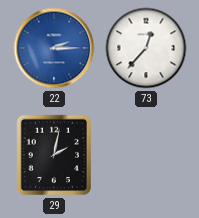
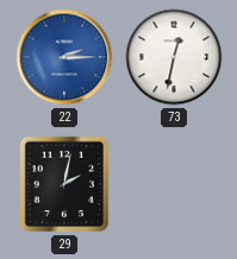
73: 12:37 -> 12:32 (174, 57)
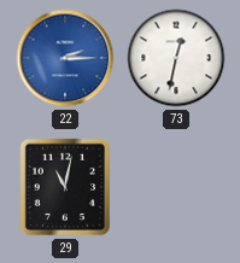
29: 2:02 -> 11:02 (64, 187)
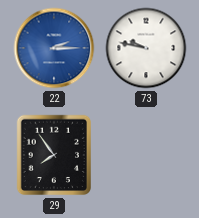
73: 12:32 -> 9:47 (146, 48)
29: 11:02 -> 7:54 (53, 155)
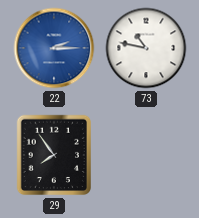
73: 9:47 -> 10:47 (146, 48)
